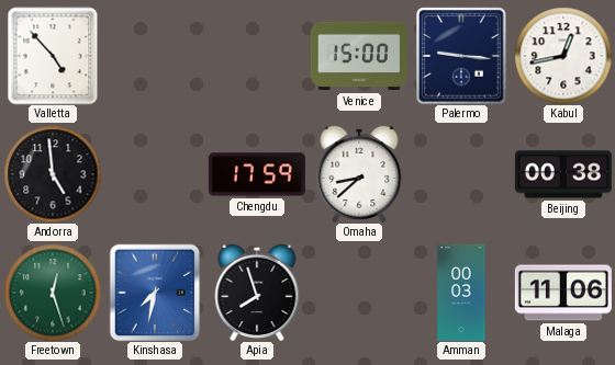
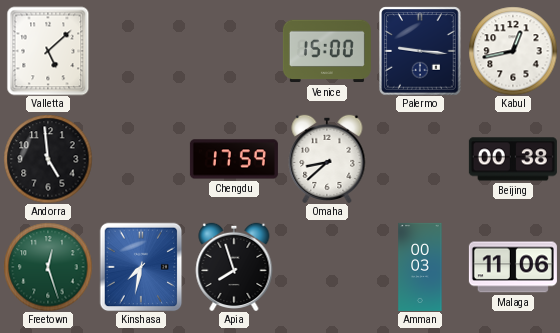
Valletta: 4:53 -> 5:08 (48, 51)
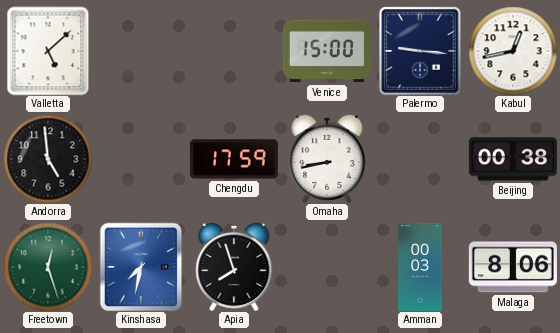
Omaha: 8:38 -> 8:43 (327, 158)
Malaga: 11:06 -> 8:06 (513, 267)
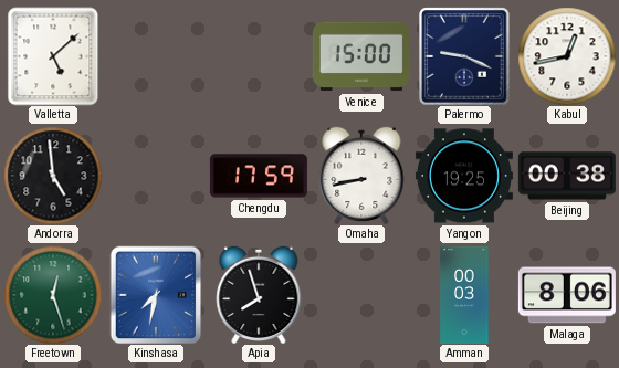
Palermo: 9:16 -> 9:19 (464, 56)
Yangon: none -> 19:25 (464, 176)
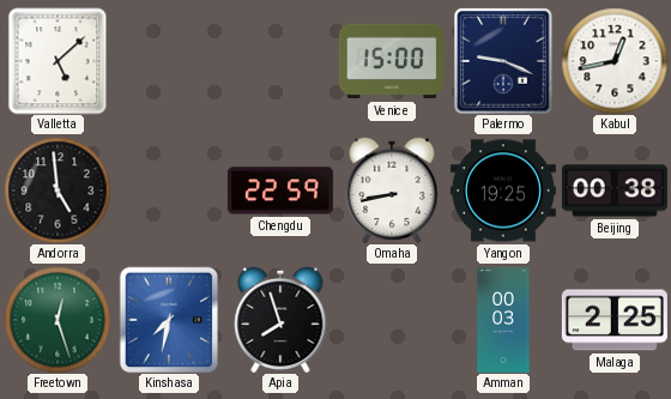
Chengdu: 17:59 -> 22:59 (280, 191)
Malaga: 8:06 -> 2:25 (615, 320)
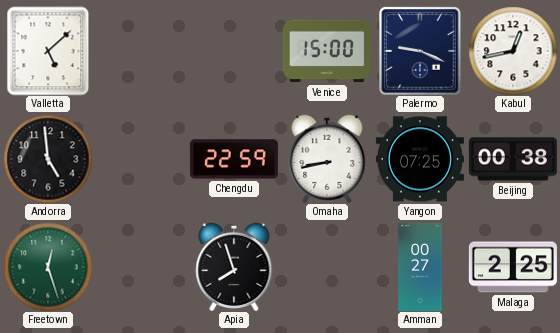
Yangon: 19:25 -> 07:25 (420, 159)
Kinshasa: 7:32 -> none (169, 320)
Amman: 00:03 -> 00:27 (420, 267)
